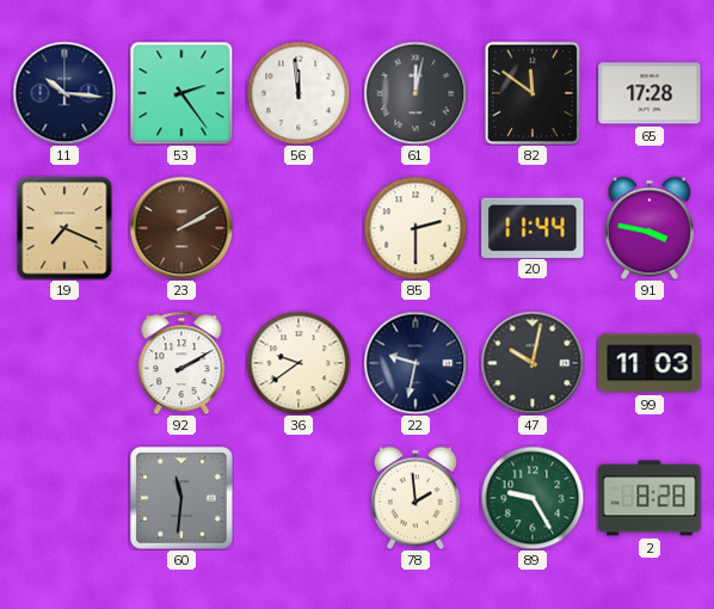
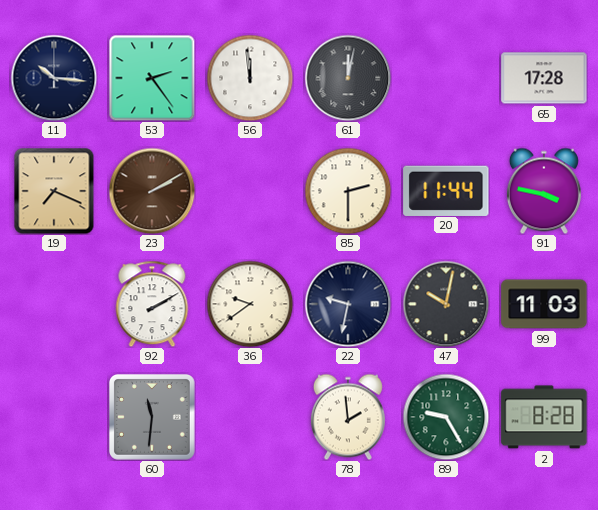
82: 11:51 -> none (533, 93)
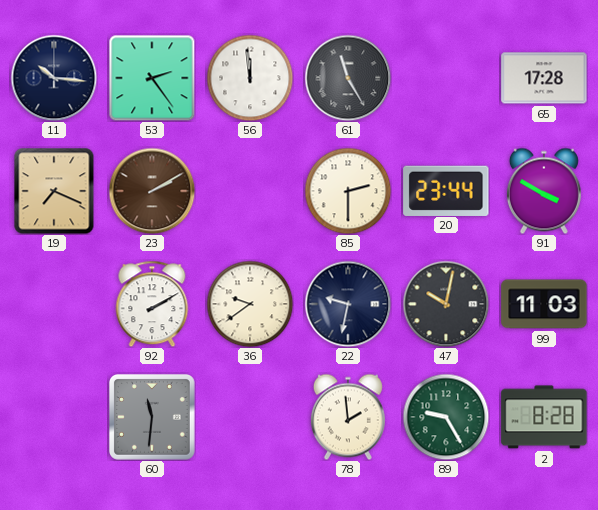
61: 12:02 -> 11:25 (348, 78)
20: 11:44 -> 23:44 (446, 190)
91: 3:47 -> 3:50 (544, 191)
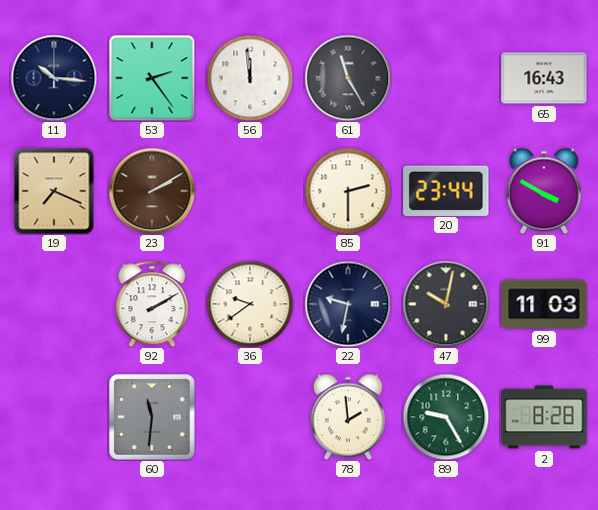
65: 17:28 -> 16:43 (544, 78)
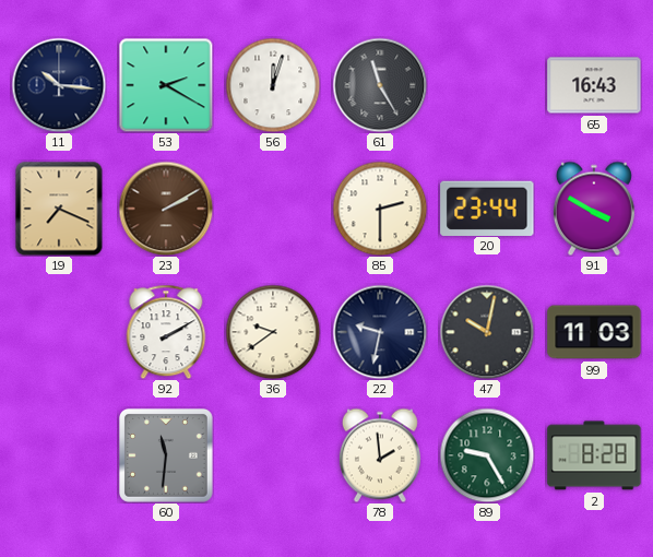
53: 2:24 -> 2:20 (166, 85)
56: 11:59 -> 12:03 (273, 85)
